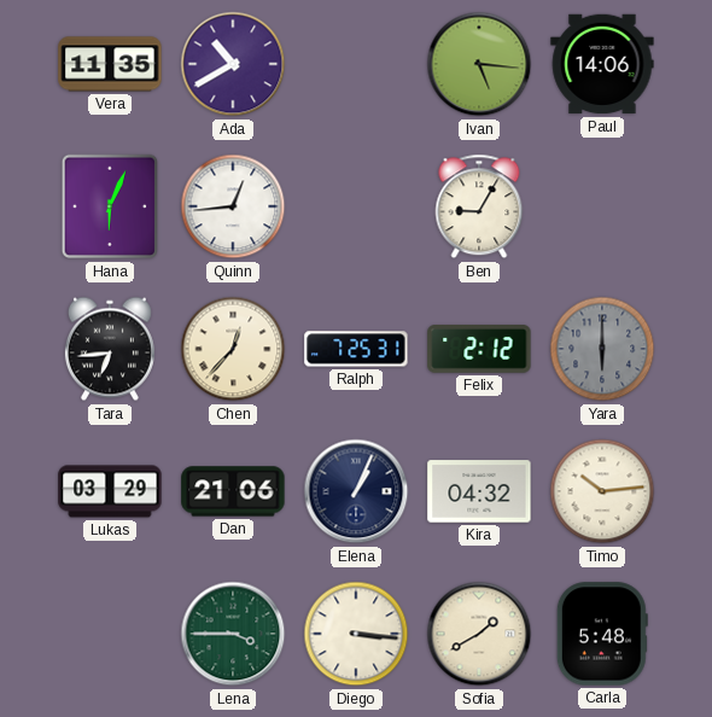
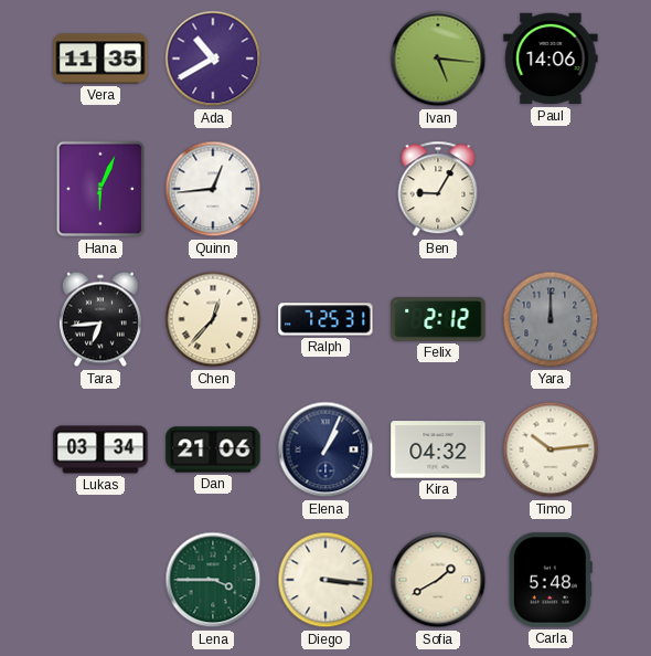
Yara: 6:00 -> 12:00 (551, 319)
Lukas: 03:29 -> 03:34 (100, 449)
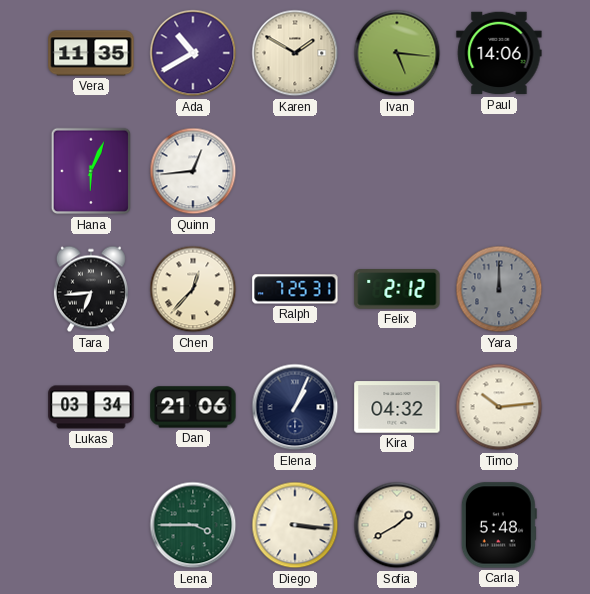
Karen: none -> 1:50 (295, 53)
Ben: 9:05 -> none (438, 189)
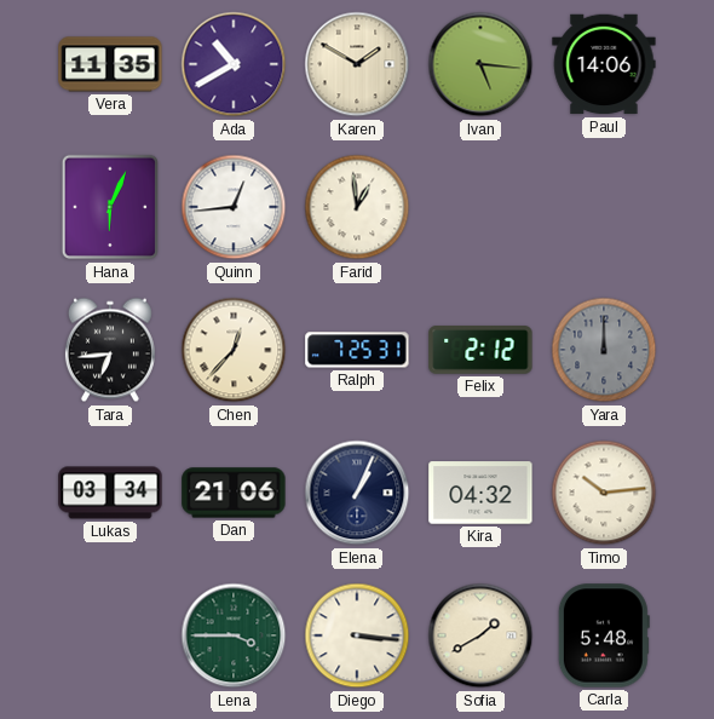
Farid: none -> 12:59 (357, 207)
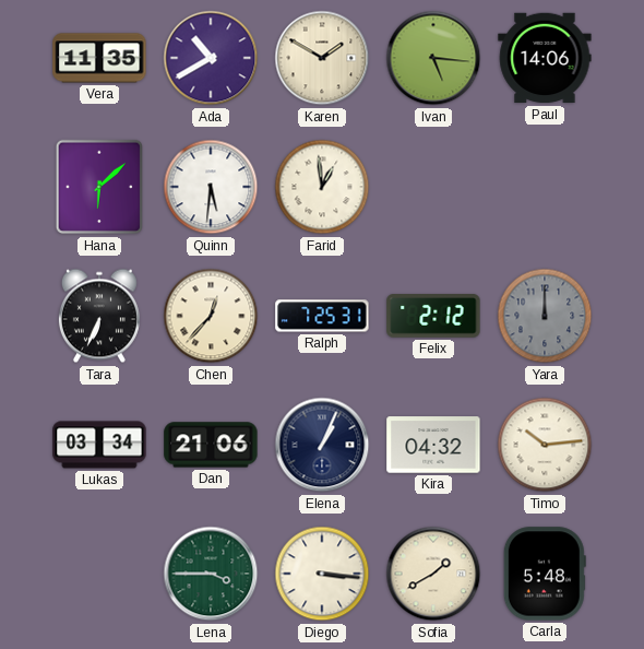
Hana: 6:04 -> 6:08 (98, 187)
Quinn: 12:44 -> 5:31 (211, 187)
Tara: 6:44 -> 6:34 (99, 316)
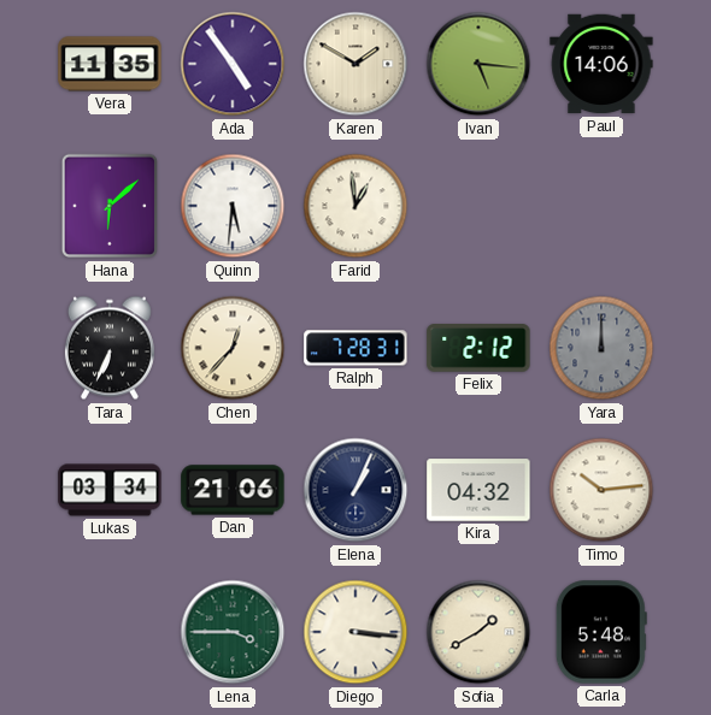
Ada: 10:40 -> 4:54 (233, 64)
Ralph: 7:25 -> 7:28 (355, 348)
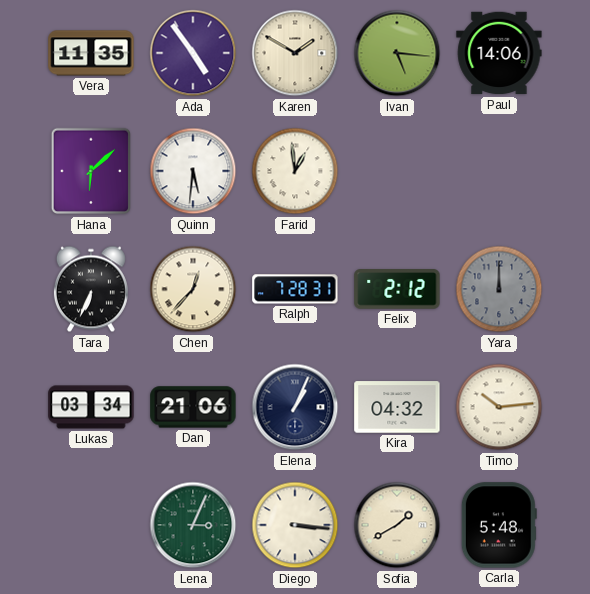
Lena: 3:45 -> 3:04 (193, 525)
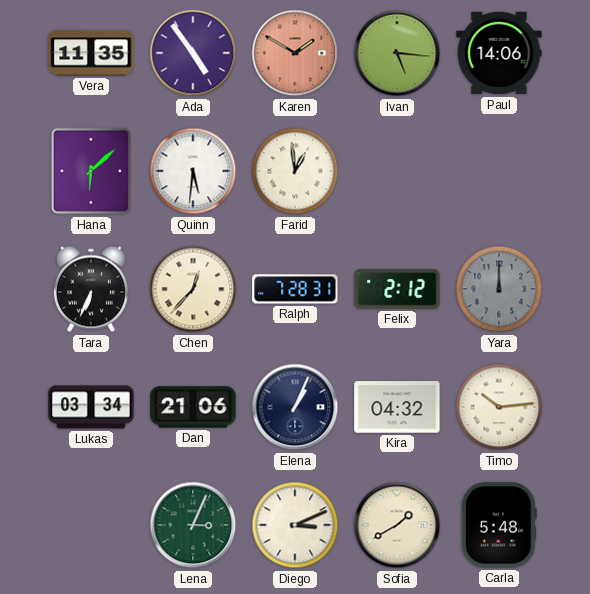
Karen dial: cream -> salmon (295, 53)
Diego: 3:16 -> 3:11 (295, 525)
